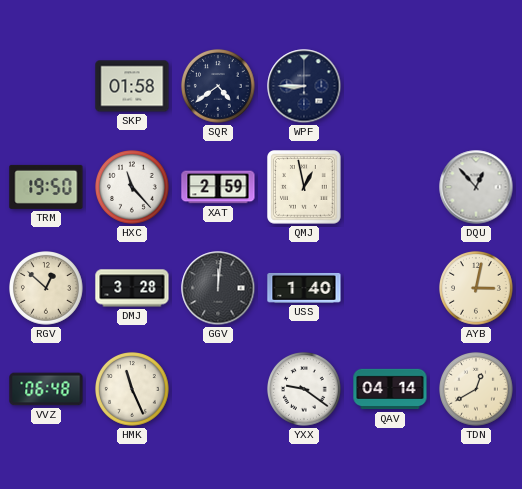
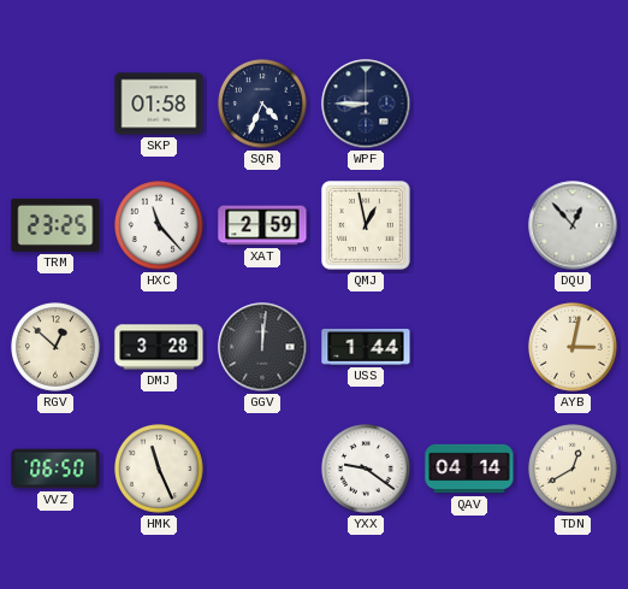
SQR: 4:39 -> 4:34 (263, 105)
TRM: 19:50 -> 23:25 (55, 225)
USS: 1:40 -> 1:44 (366, 347)
VVZ: 06:48 -> 06:50 (55, 469)
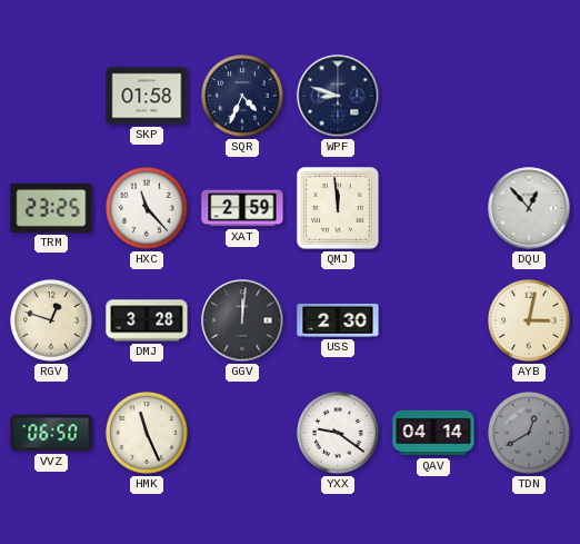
WPF: 8:45 -> 8:48 (338, 96)
QMJ: 12:58 -> 11:59 (338, 208)
RGV: 12:52 -> 12:48 (52, 322)
USS: 1:44 -> 2:30 (338, 320)
TDN dial: cream -> grey (530, 434)
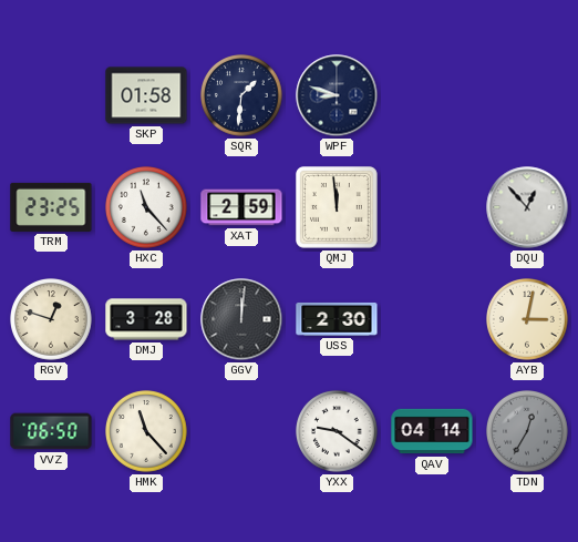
SQR: 4:34 -> 1:31 (242, 96)
HMK: 11:26 -> 11:23 (147, 432)
TDN: 12:40 -> 12:35 (528, 432)
